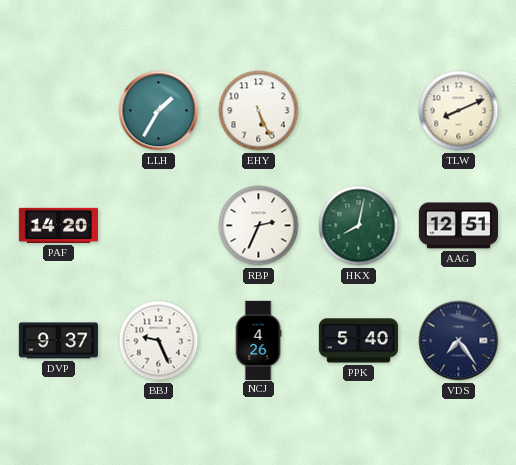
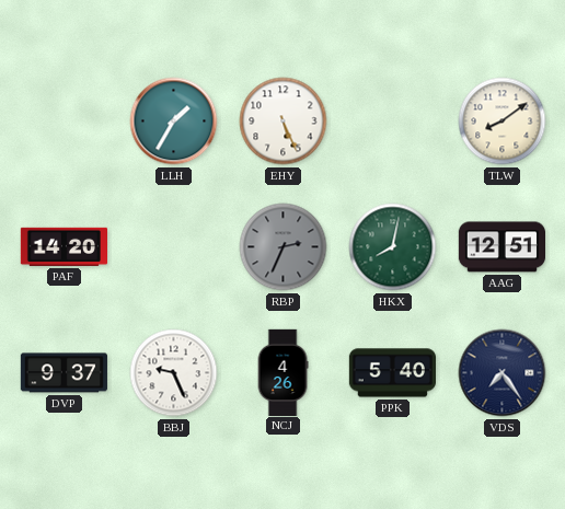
TLW: 8:11 -> 8:09 (503, 122)
RBP dial: white -> grey (284, 247)
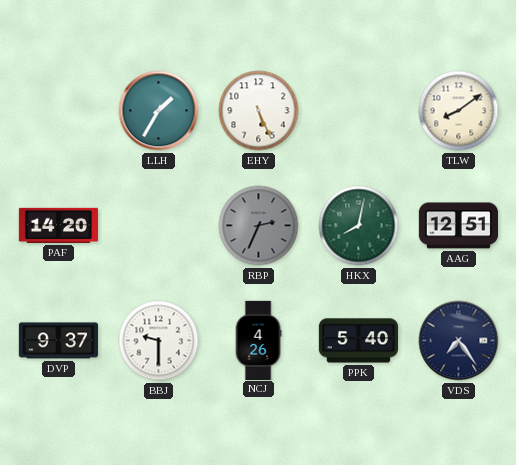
BBJ: 9:26 -> 9:30 (159, 341)
